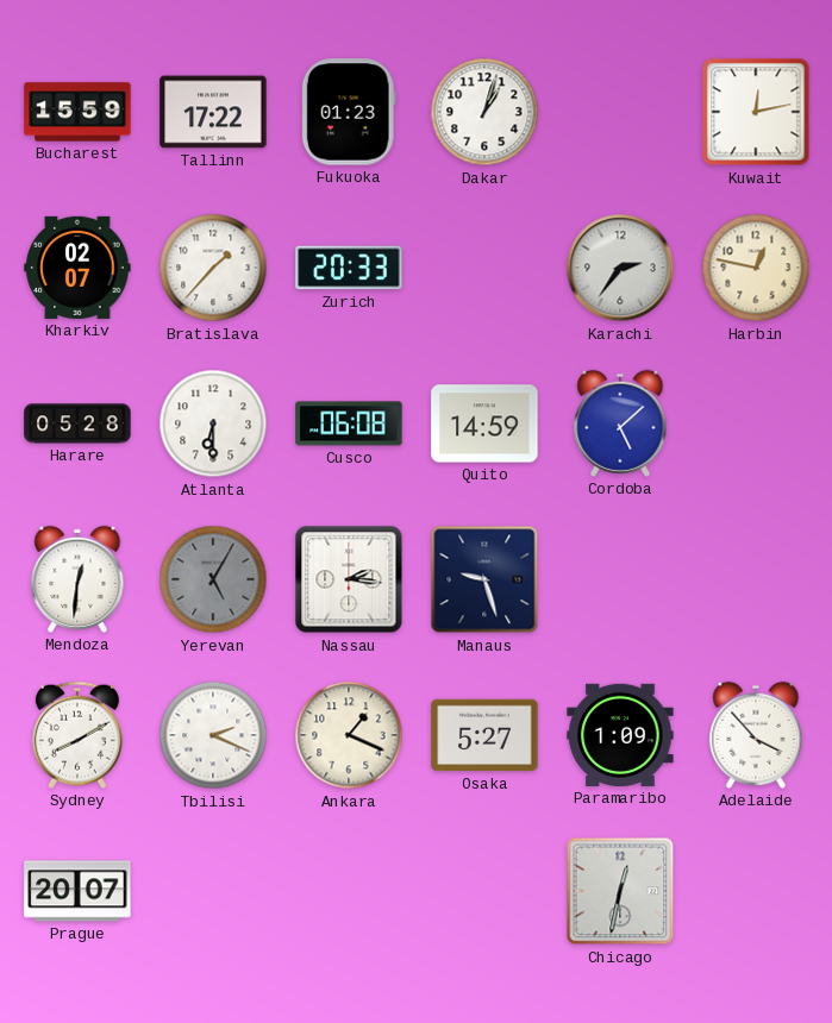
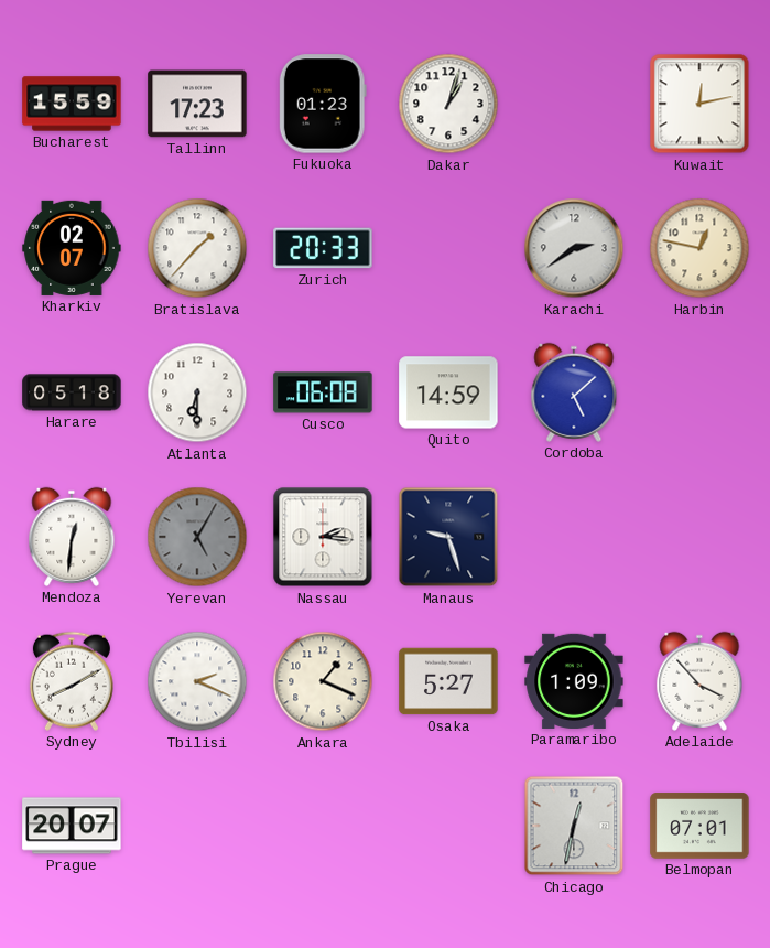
Tallinn: 17:22 -> 17:23 (197, 104)
Karachi: 2:36 -> 2:39 (574, 248)
Harare: 05:28 -> 05:18 (72, 392)
Belmopan: none -> 07:01 (699, 826)
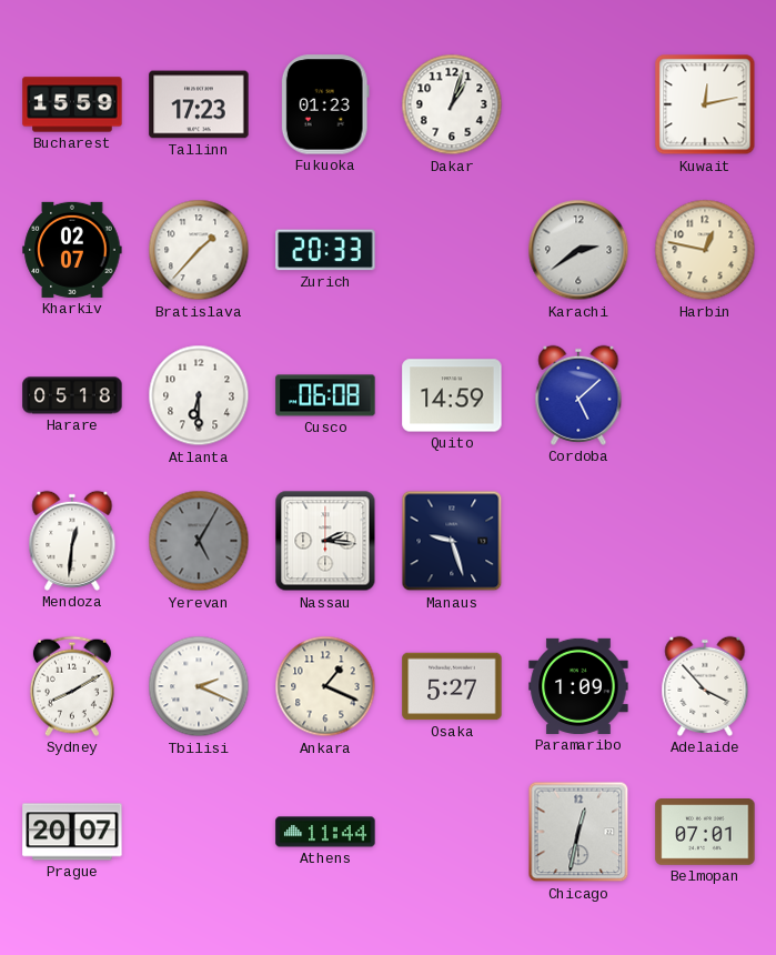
Athens: none -> 11:44 (325, 832)
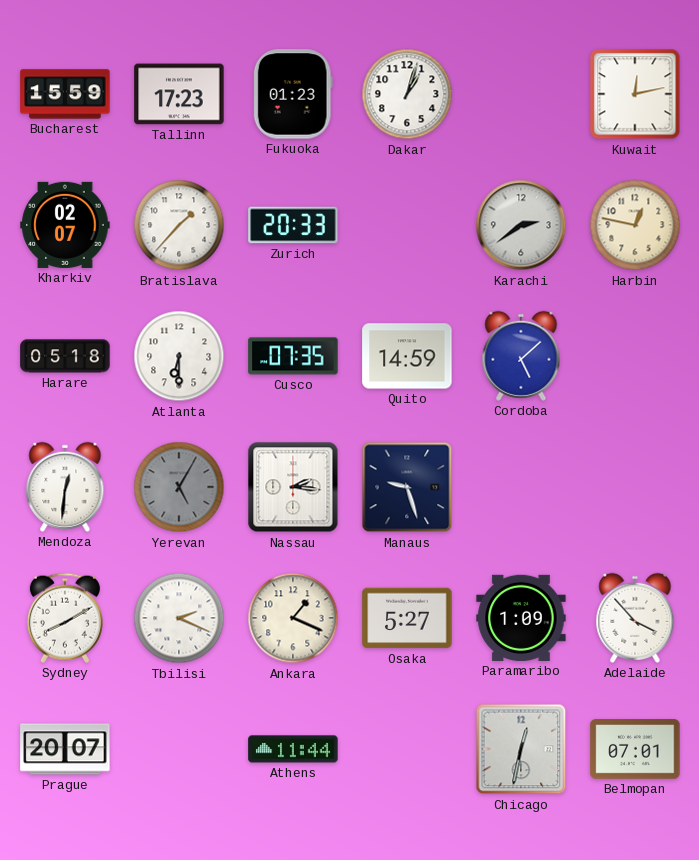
Cusco: 06:08 -> 07:35 (293, 356)
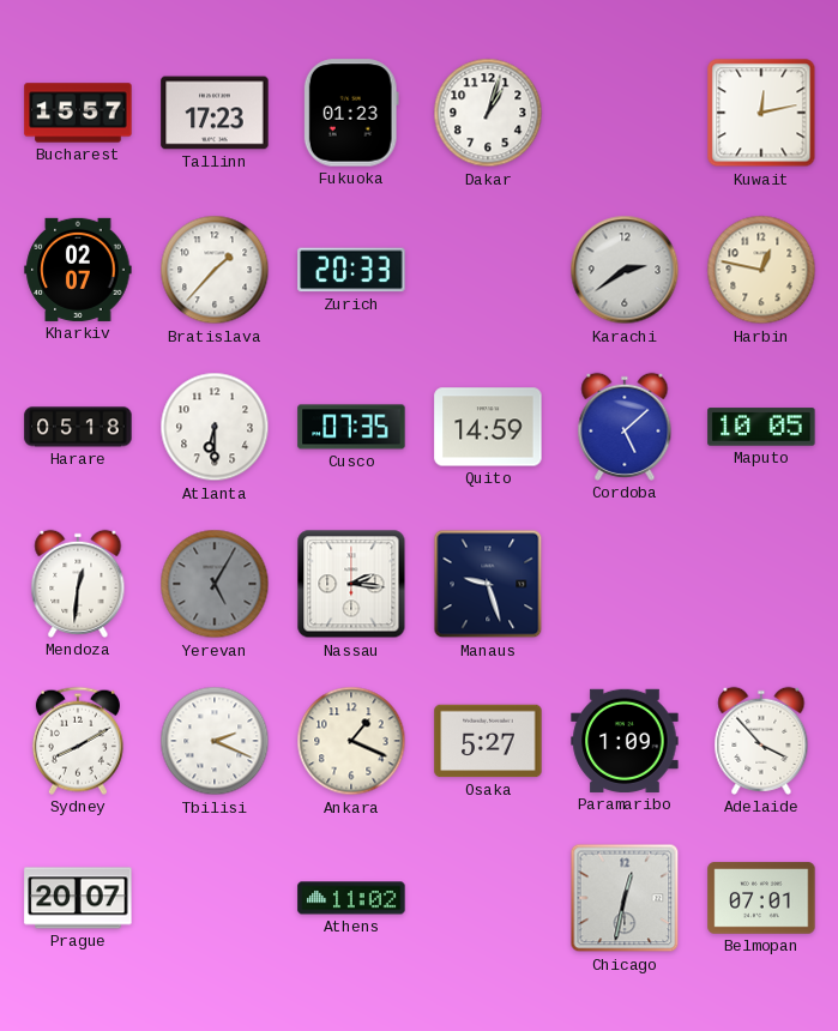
Bucharest: 15:59 -> 15:57 (78, 113)
Maputo: none -> 10:05 (761, 427)
Athens: 11:44 -> 11:02 (351, 898)
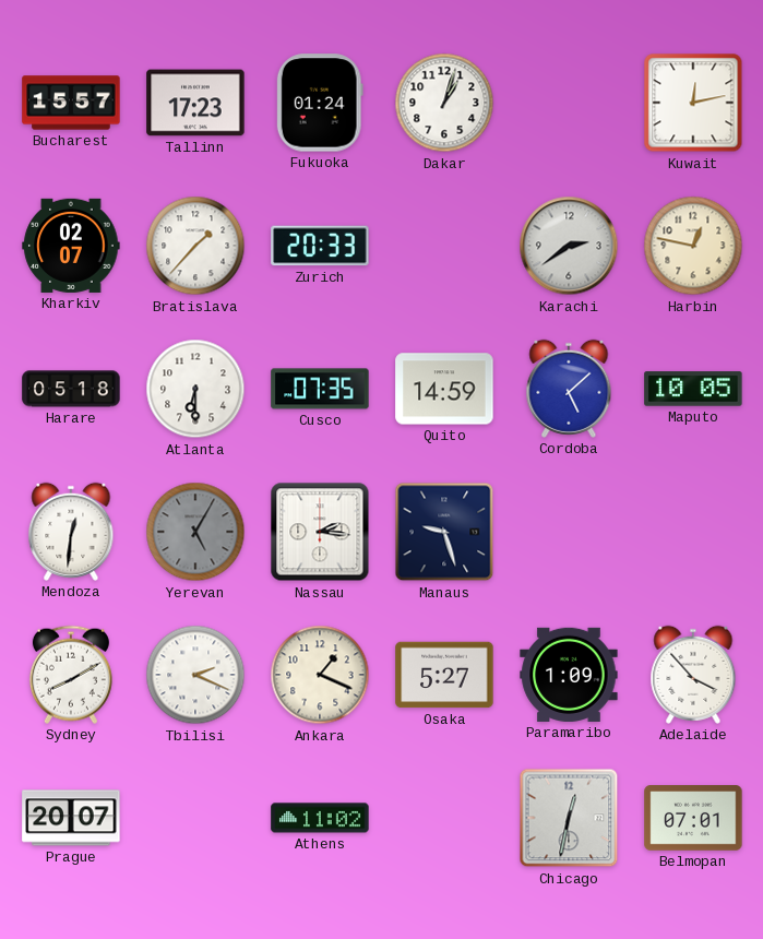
Fukuoka: 01:23 -> 01:24 (320, 103)
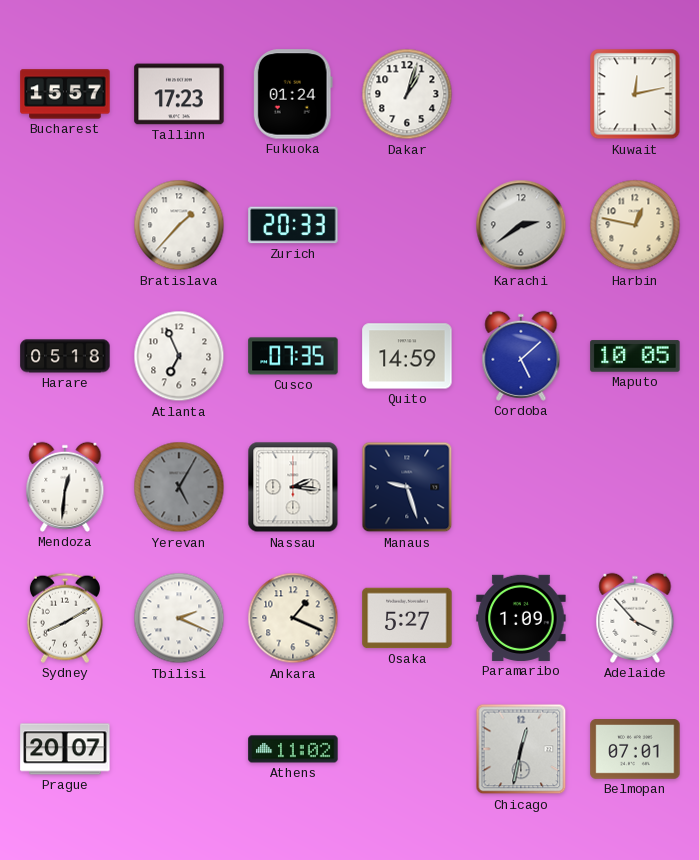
Kharkiv: 02:07 -> none (71, 246)
Atlanta: 6:30 -> 6:56 (179, 356)
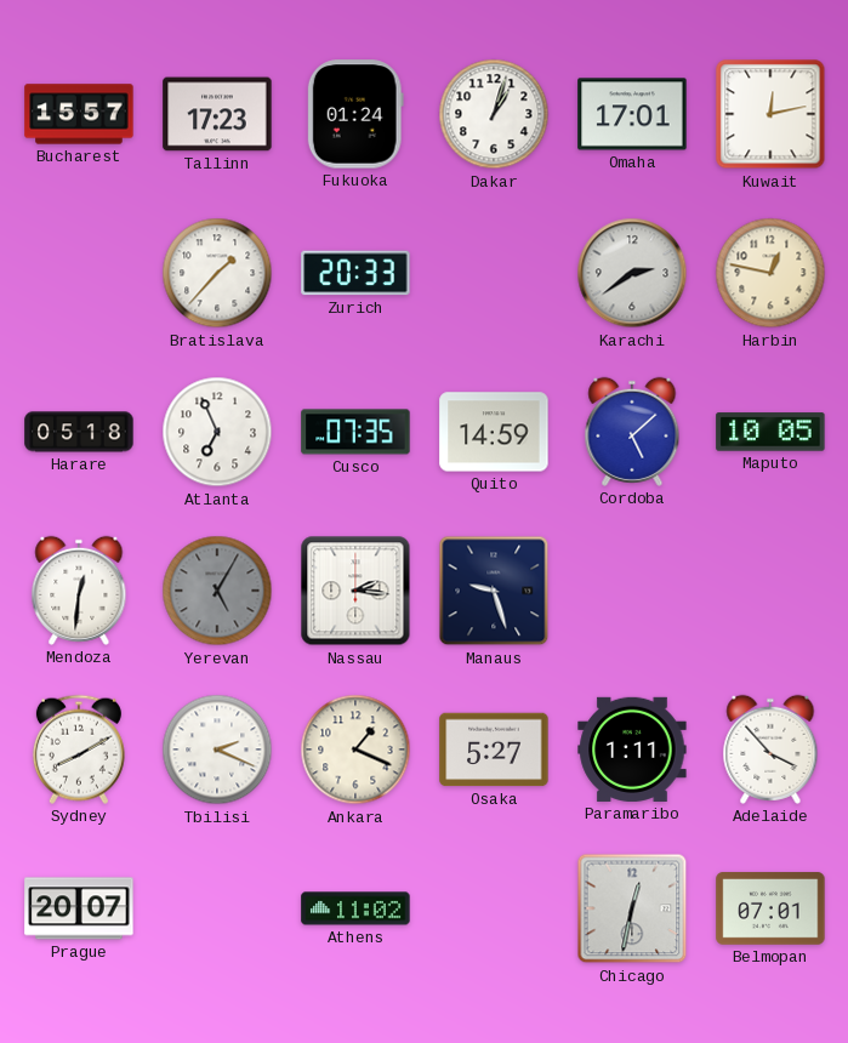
Omaha: none -> 17:01 (632, 114)
Paramaribo: 1:09 -> 1:11 (632, 750)
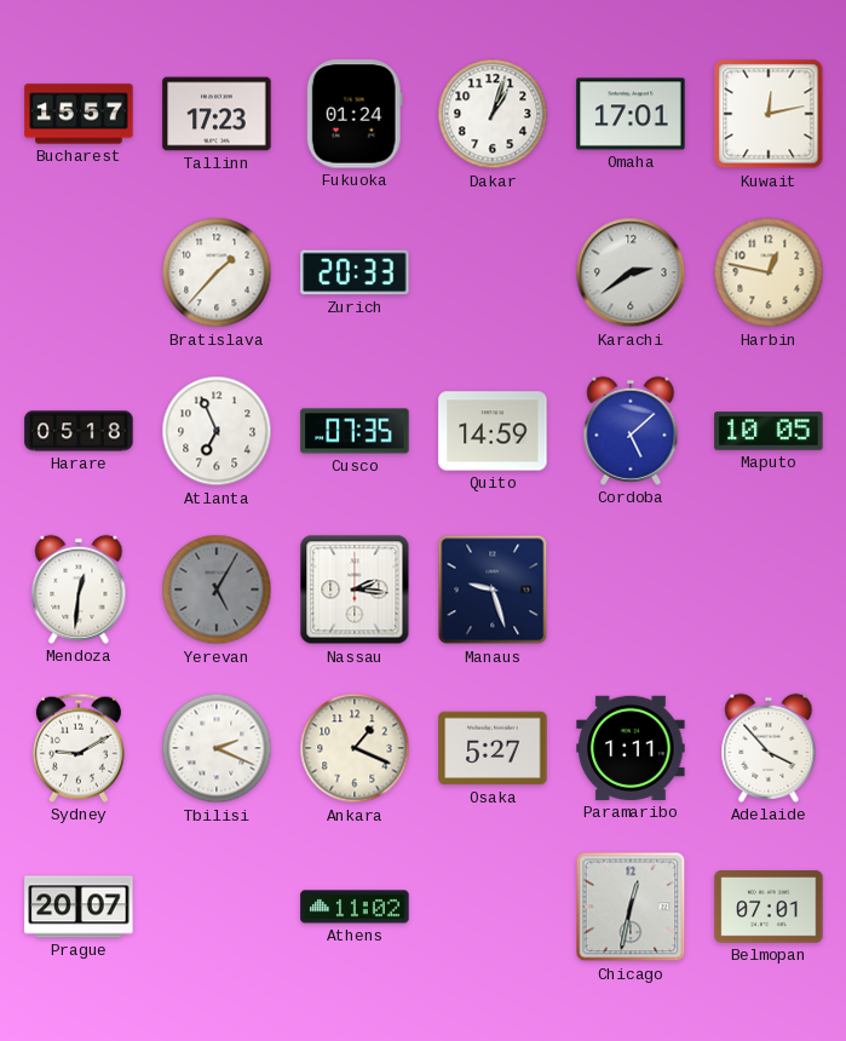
Sydney: 8:10 -> 9:10 (79, 748)
